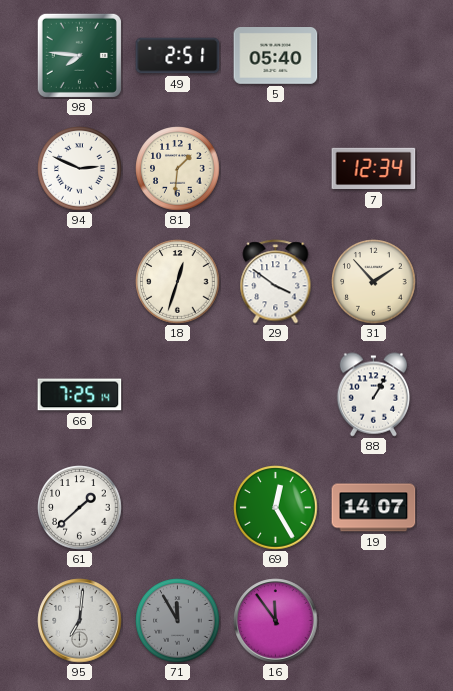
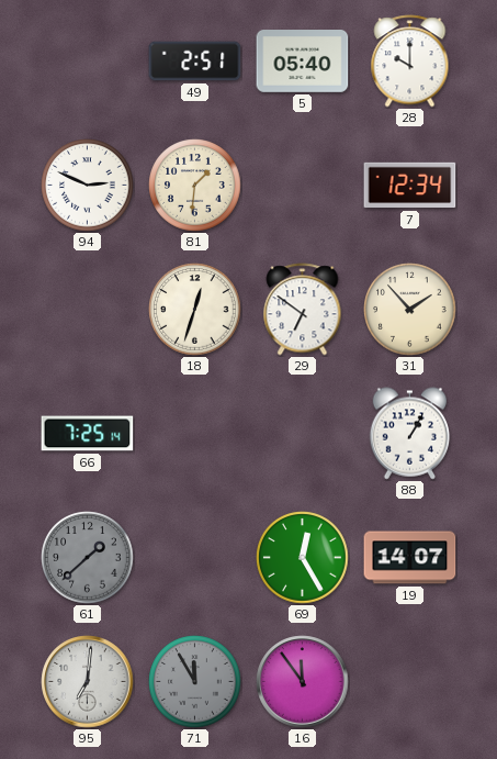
98: 7:46 -> none (79, 55)
28: none -> 10:00 (410, 62)
29: 3:51 -> 6:51 (303, 310)
61 dial: white -> grey (88, 558)
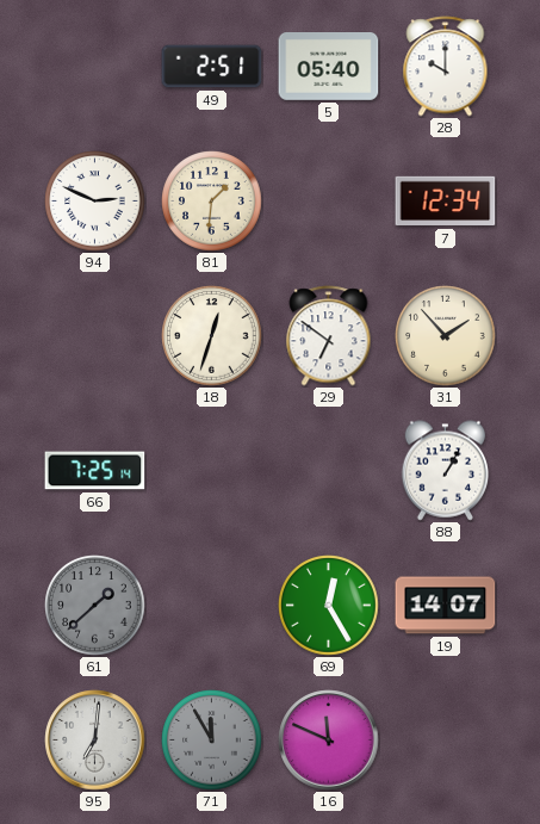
16: 11:54 -> 11:49 (329, 741)
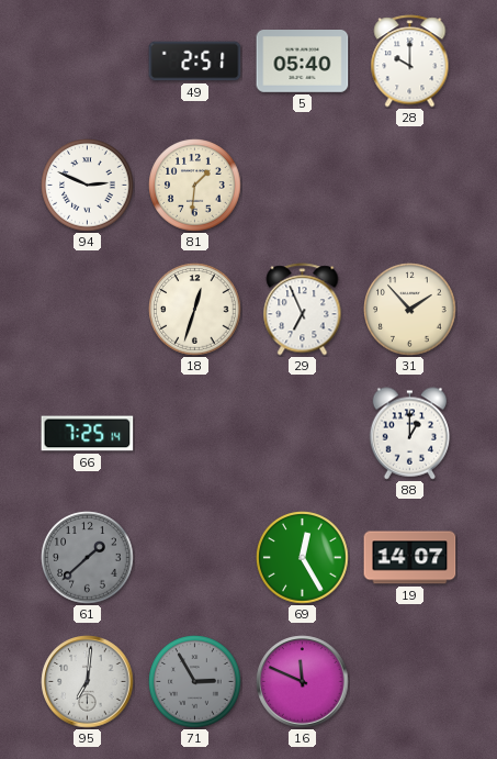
7: 12:34 -> none (446, 202)
29: 6:51 -> 6:56 (303, 310)
88: 1:05 -> 1:00 (410, 434)
71: 11:55 -> 2:55 (195, 682)
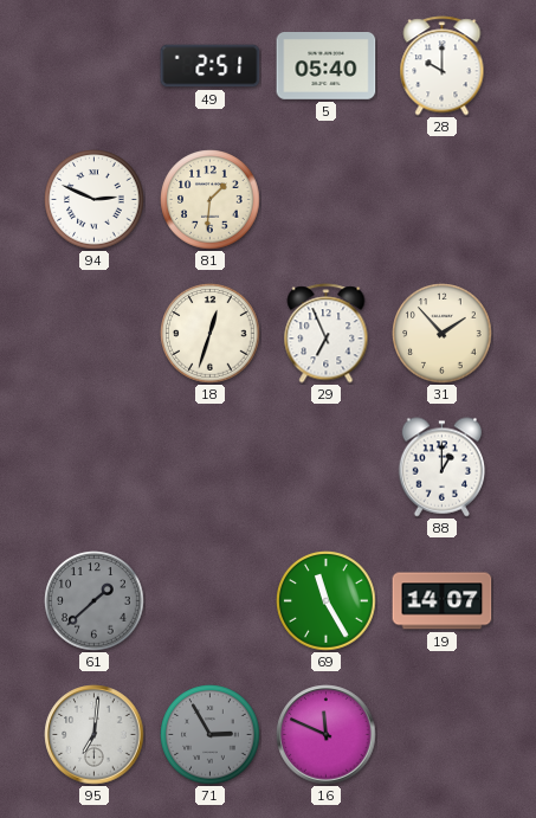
66: 7:25 -> none (88, 434)
69: 12:25 -> 11:25 (327, 601)
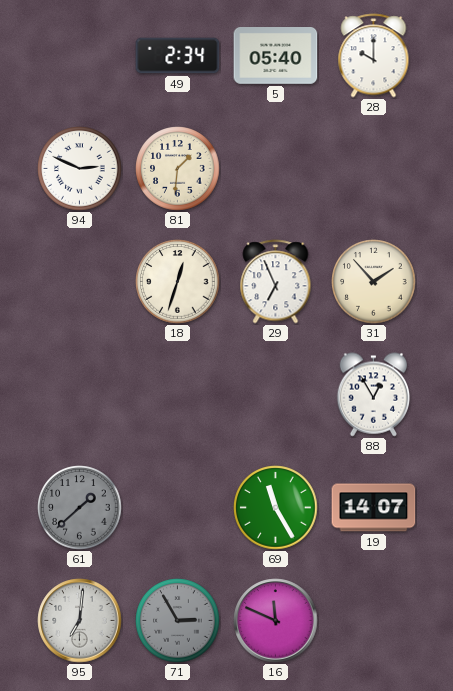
49: 2:51 -> 2:34 (178, 56)
88: 1:00 -> 12:55 (374, 395)
